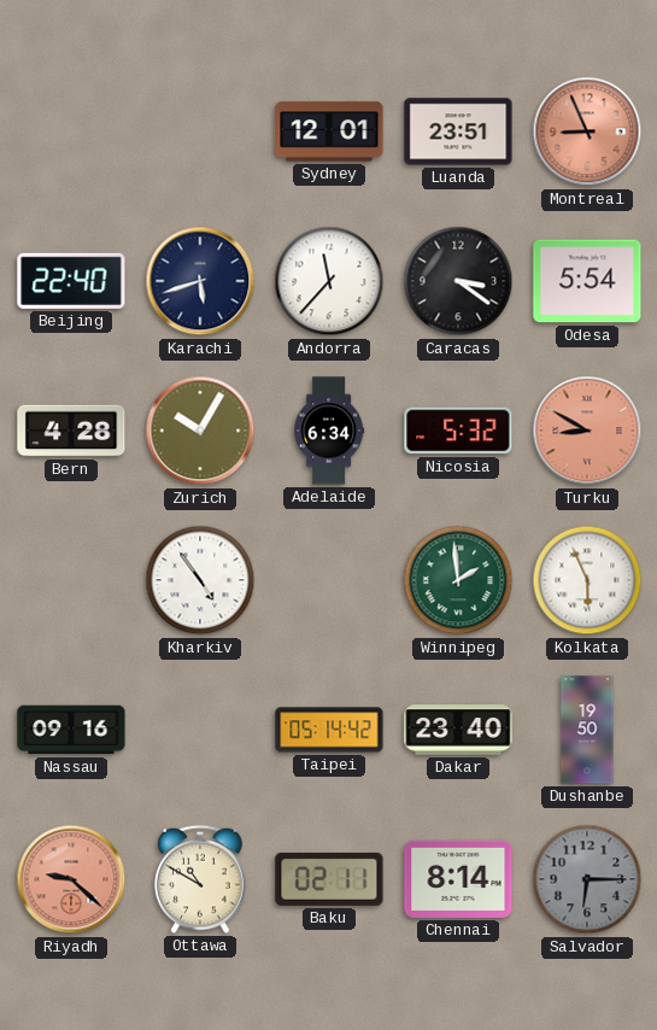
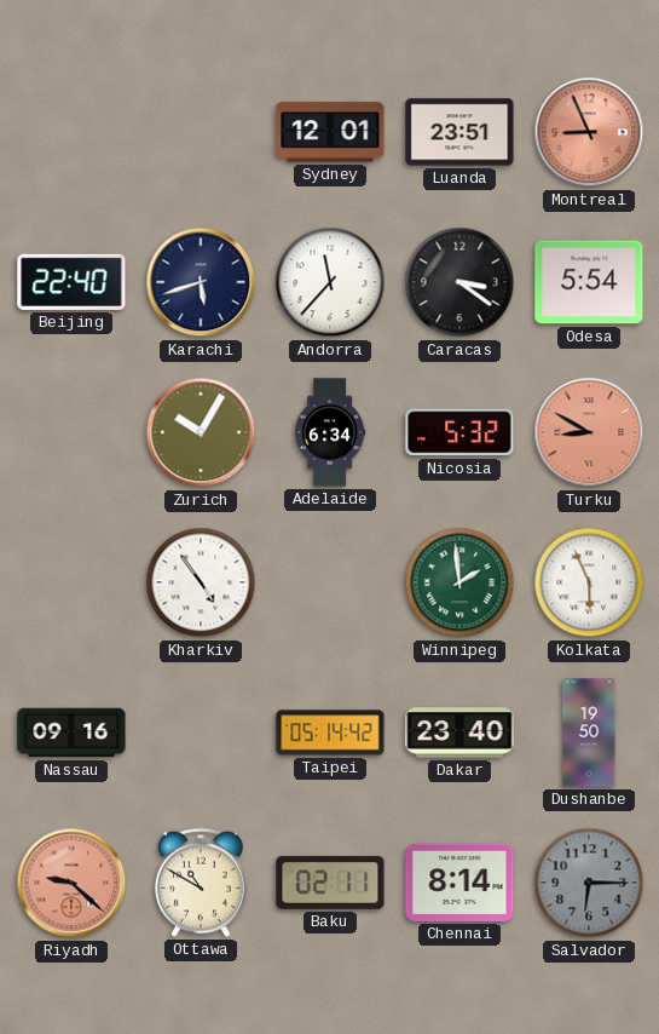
Bern: 4:28 -> none (71, 431)
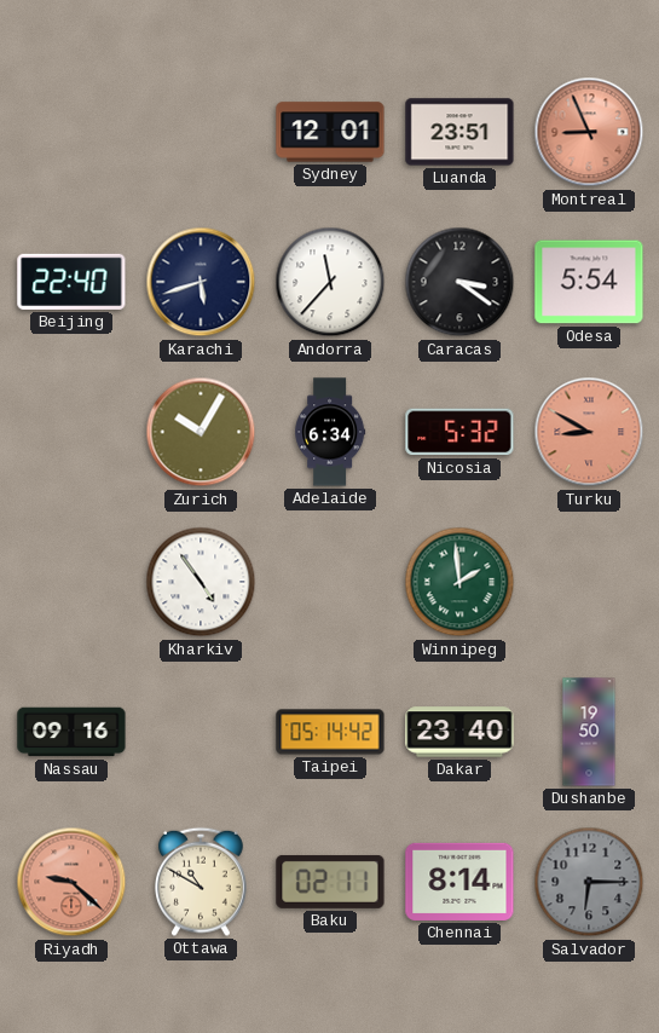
Kolkata: 5:56 -> none (589, 582)
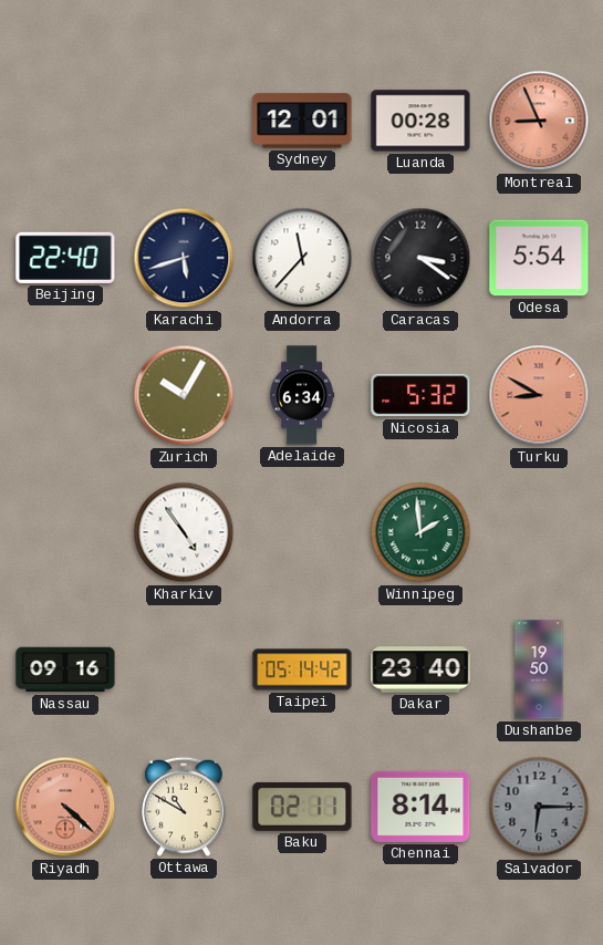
Luanda: 23:51 -> 00:28 (420, 121)
Riyadh: 9:22 -> 4:22 (65, 807)
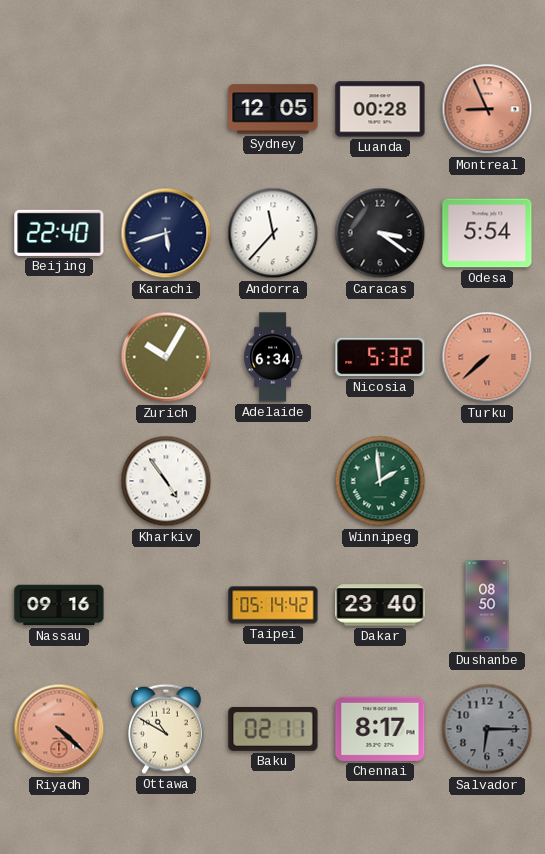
Sydney: 12:01 -> 12:05 (273, 109)
Turku: 8:50 -> 7:38 (487, 357)
Dushanbe: 19:50 -> 08:50 (487, 605)
Chennai: 8:14 -> 8:17 (380, 729)
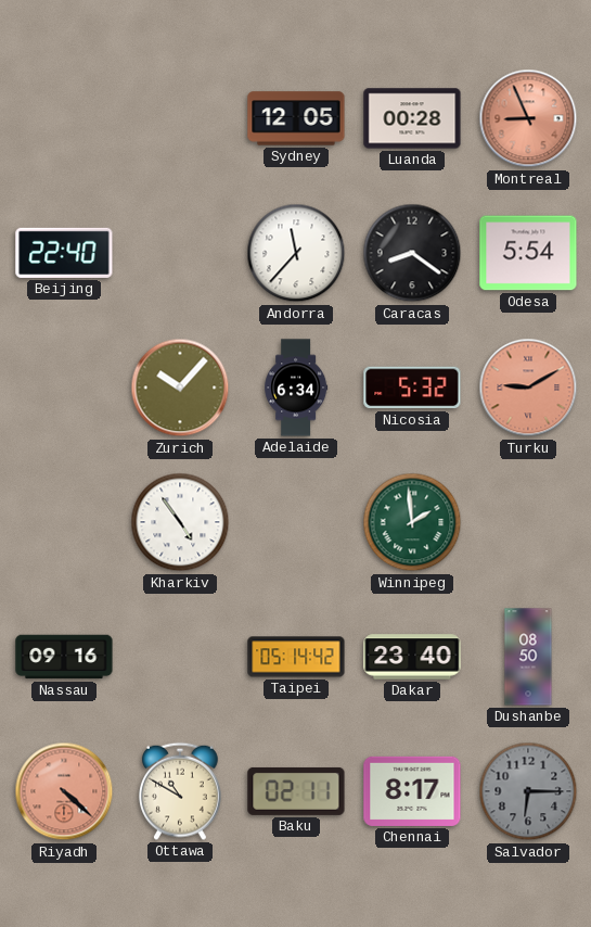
Karachi: 5:42 -> none (166, 233)
Caracas: 3:21 -> 8:21 (412, 253)
Zurich: 10:05 -> 10:07 (180, 388)
Turku: 7:38 -> 9:10 (528, 388)
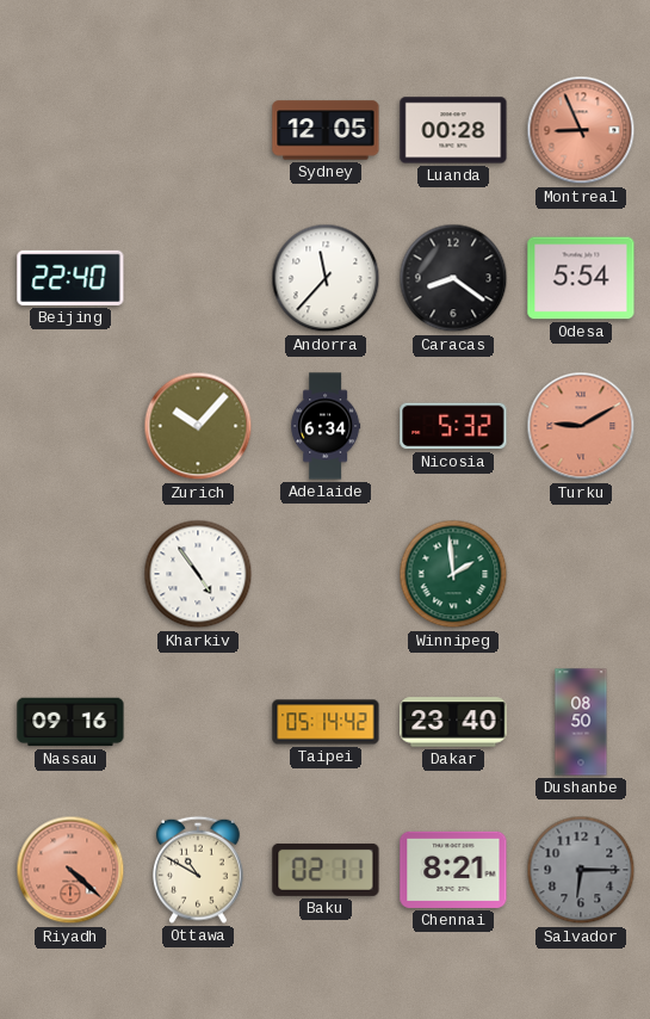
Chennai: 8:17 -> 8:21 (453, 870)
